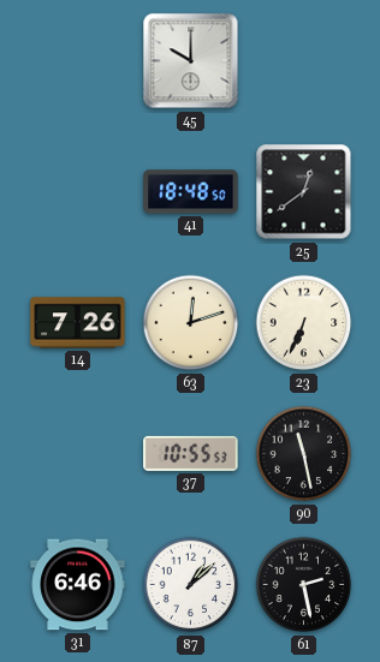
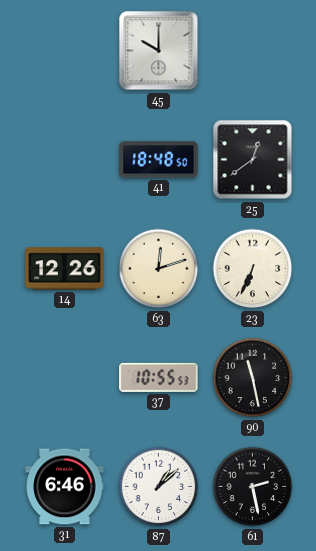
14: 7:26 -> 12:26 (65, 269)
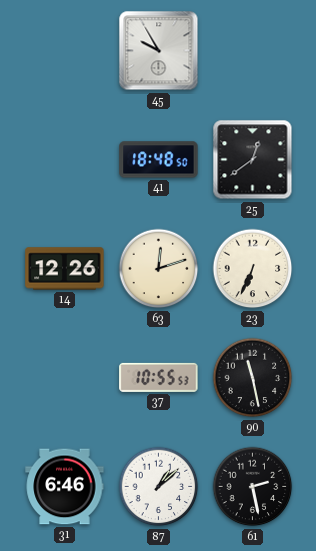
45: 10:00 -> 9:55 (159, 51)
